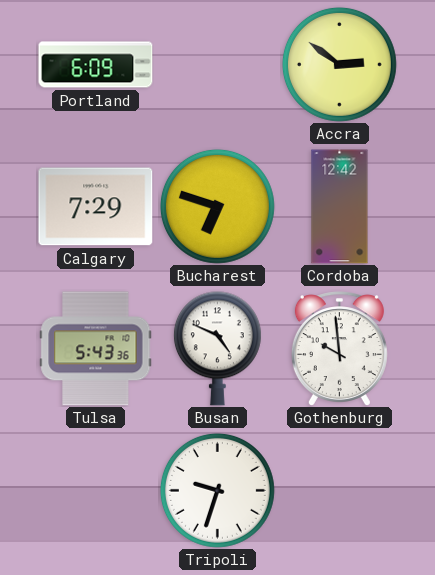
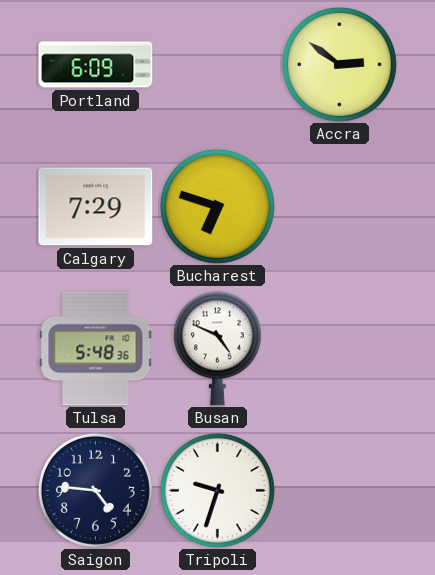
Cordoba: 12:42 -> none (340, 207)
Tulsa: 5:43 -> 5:48 (96, 349)
Gothenburg: 9:59 -> none (339, 348)
Saigon: none -> 4:46 (95, 490)
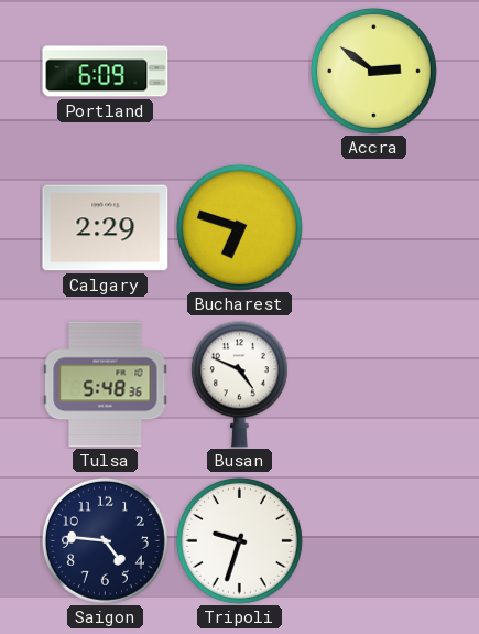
Calgary: 7:29 -> 2:29 (106, 228)
